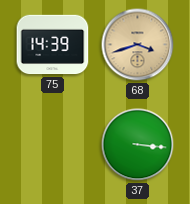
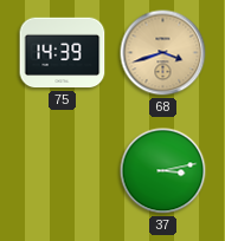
37: 3:16 -> 3:13 (163, 171)
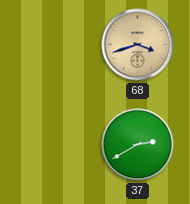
75: 14:39 -> none (63, 53)
37: 3:13 -> 2:40 (138, 145)
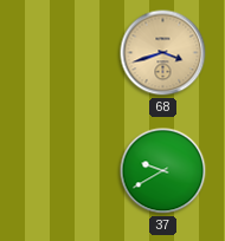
37: 2:40 -> 9:40 (163, 171)
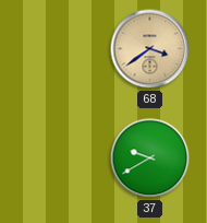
68: 3:42 -> 3:39 (150, 49)
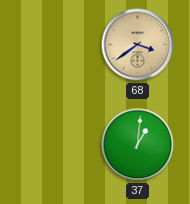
37: 9:40 -> 1:01 (138, 145)
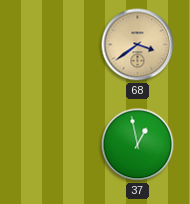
37: 1:01 -> 12:58 (138, 145)
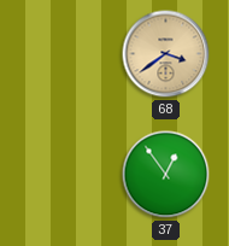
37: 12:58 -> 12:54 (166, 175)
